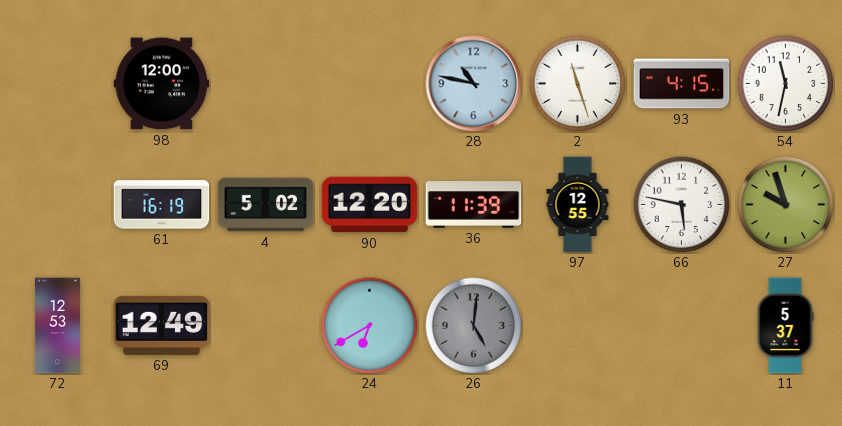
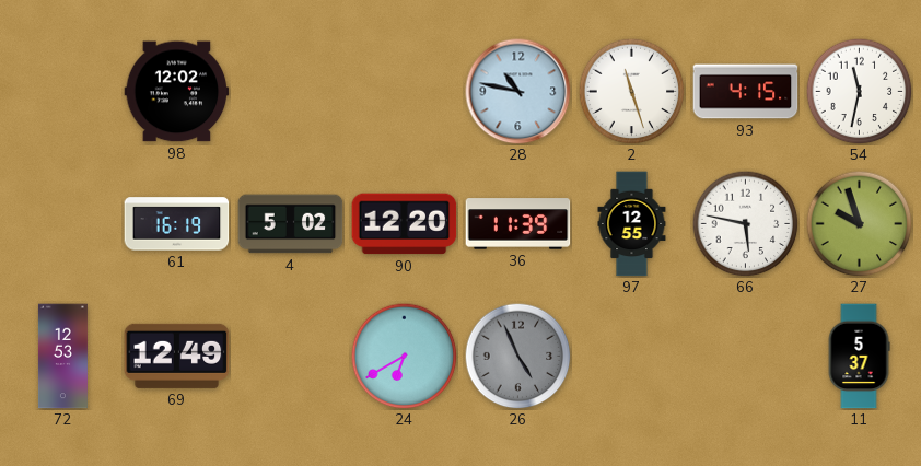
98: 12:00 -> 12:02 (177, 92)
26: 5:01 -> 4:56 (517, 356)
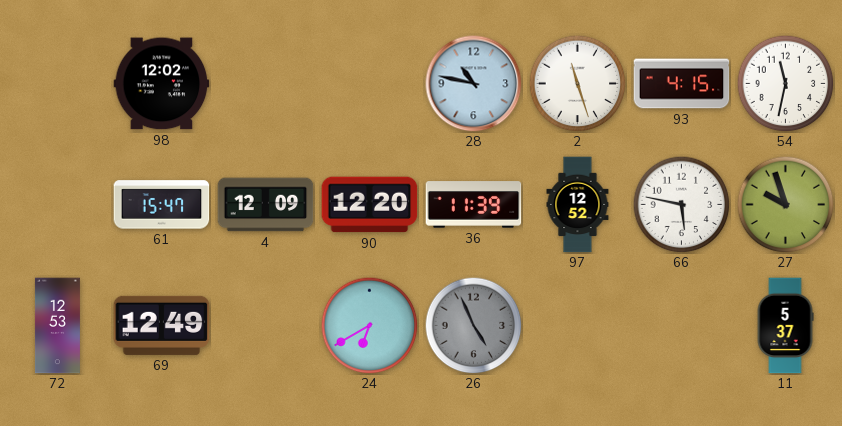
61: 16:19 -> 15:47 (162, 205)
4: 5:02 -> 12:09 (266, 205)
97: 12:55 -> 12:52 (578, 205)
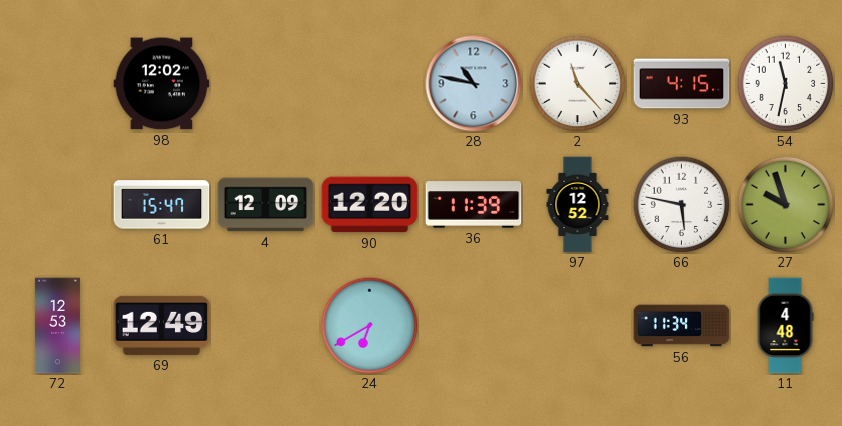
2: 11:27 -> 11:23 (577, 83)
26: 4:56 -> none (473, 325)
56: none -> 11:34 (682, 326)
11: 5:37 -> 4:48 (785, 326)
